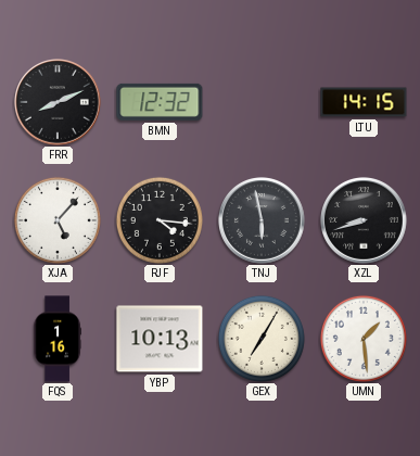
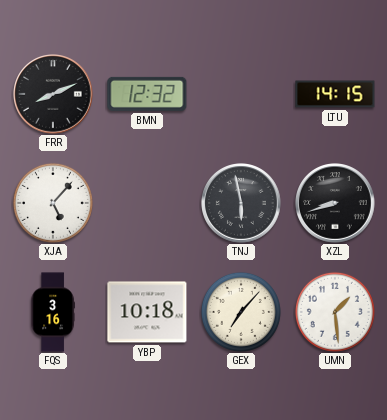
RJF: 4:16 -> none (160, 220)
FQS: 1:16 -> 3:16 (53, 312)
YBP: 10:13 -> 10:18 (147, 312)
GEX: 7:05 -> 7:07 (241, 312)
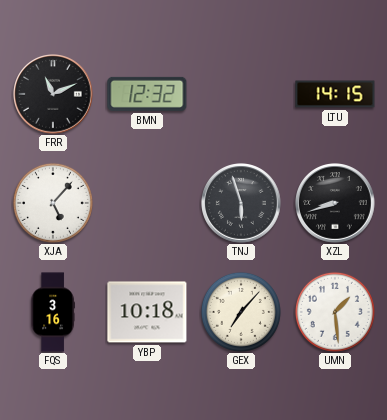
FRR: 8:11 -> 11:11 (53, 94)
TNJ: 5:58 -> 5:57 (241, 203)
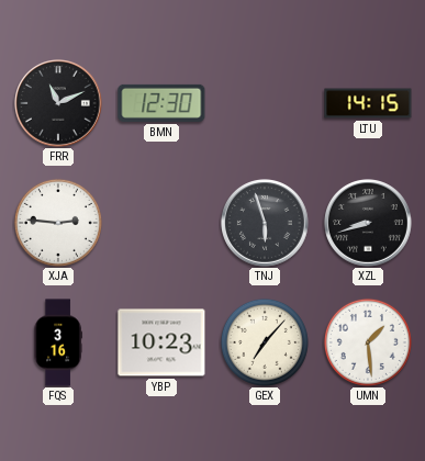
BMN: 12:32 -> 12:30 (161, 103)
XJA: 5:07 -> 2:46 (58, 223)
YBP: 10:18 -> 10:23 (161, 342)
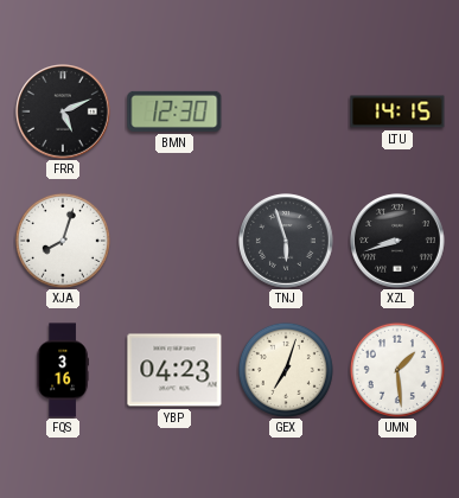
FRR: 11:11 -> 5:11 (63, 111)
XJA: 2:46 -> 8:03 (63, 241)
YBP: 10:23 -> 04:23 (174, 370)
GEX: 7:07 -> 7:03 (286, 370)
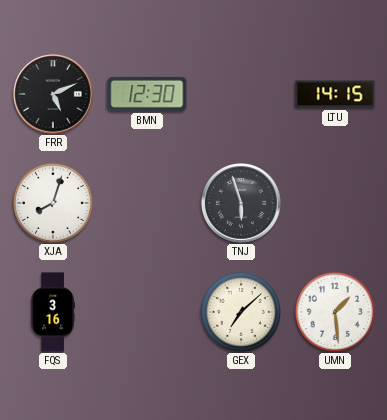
XZL: 8:42 -> none (397, 241)
YBP: 04:23 -> none (174, 370)
GEX: 7:03 -> 7:08 (241, 312)
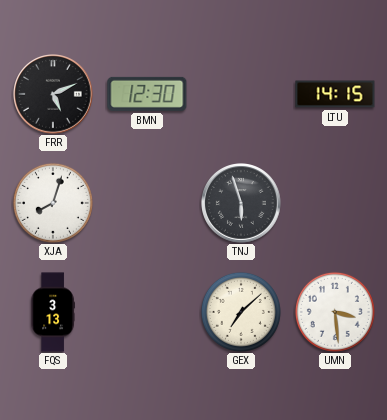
FQS: 3:16 -> 3:13 (53, 312)
UMN: 1:29 -> 3:29 (335, 312)
